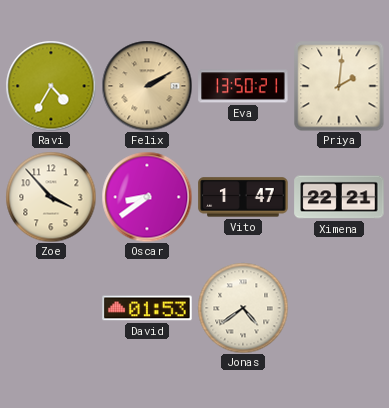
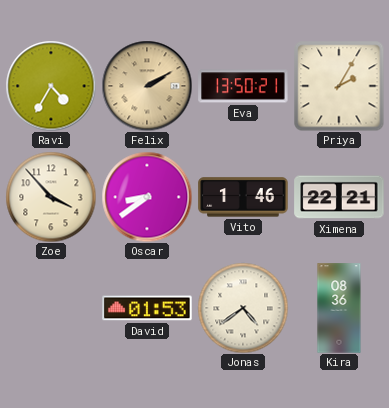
Priya: 2:01 -> 2:05 (339, 86)
Vito: 1:47 -> 1:46 (243, 197)
Kira: none -> 08:36 (339, 308)
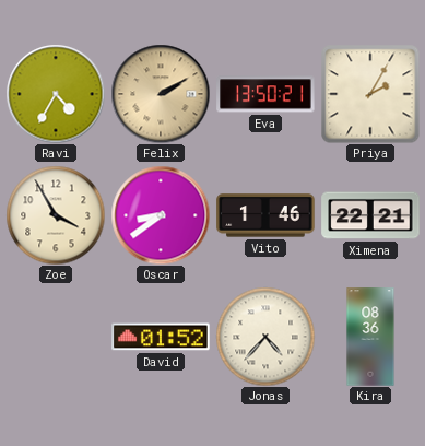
Zoe: 3:53 -> 3:55 (56, 215)
David: 01:53 -> 01:52 (161, 337)
Jonas: 4:39 -> 4:37 (265, 337)
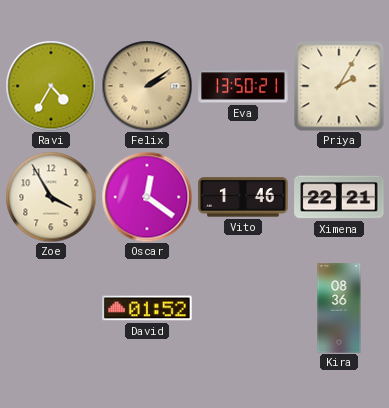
Felix: 2:10 -> 2:09 (147, 86)
Oscar: 8:39 -> 12:21 (147, 197)
Jonas: 4:37 -> none (265, 337)
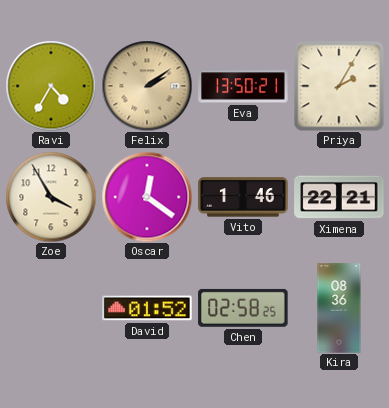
Chen: none -> 02:58 (243, 308)
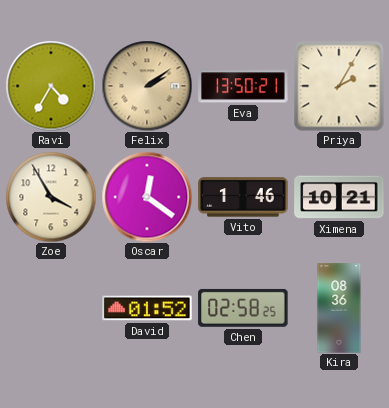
Ximena: 22:21 -> 10:21 (339, 197)
